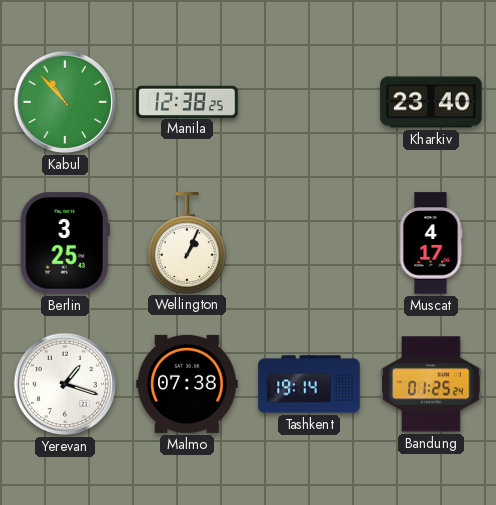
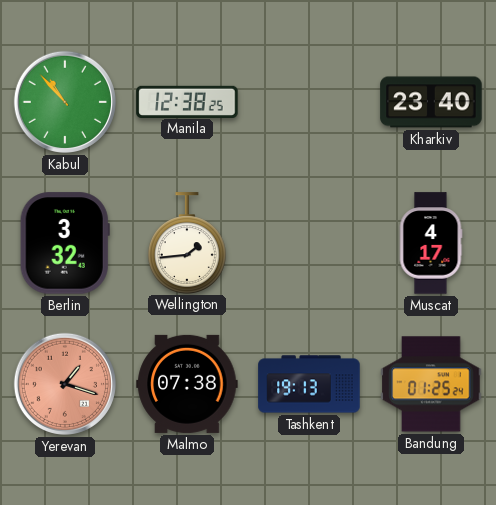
Berlin: 3:25 -> 3:32 (65, 243)
Wellington: 1:04 -> 1:44 (187, 243)
Yerevan dial: white -> salmon (65, 384)
Tashkent: 19:14 -> 19:13 (309, 384)
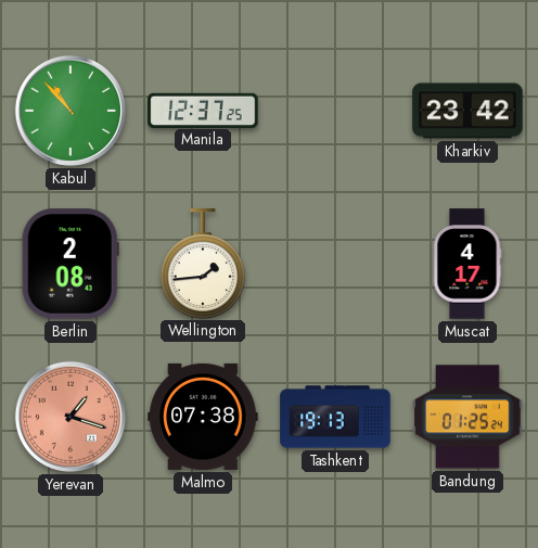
Manila: 12:38 -> 12:37 (203, 110)
Kharkiv: 23:40 -> 23:42 (467, 111)
Berlin: 3:32 -> 2:08 (71, 264)
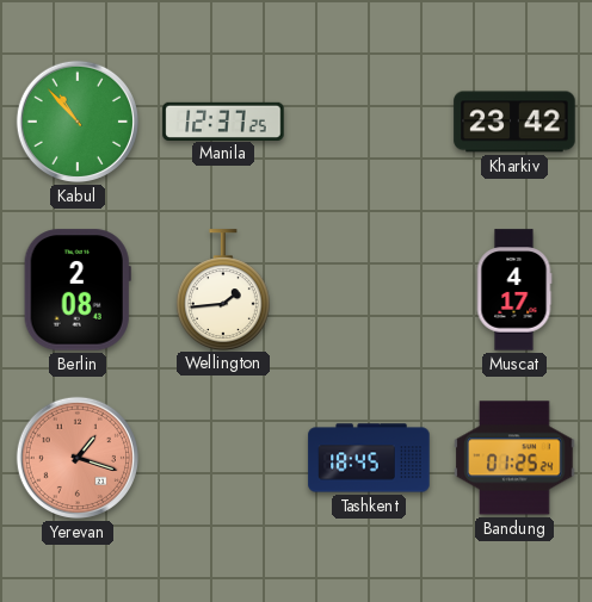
Malmo: 07:38 -> none (203, 417)
Tashkent: 19:13 -> 18:45 (369, 458)
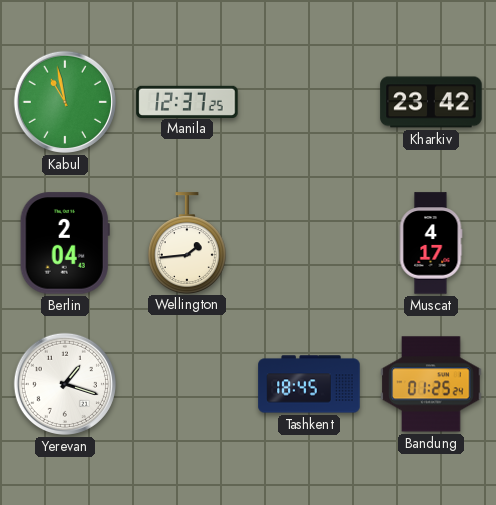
Kabul: 10:53 -> 10:58 (65, 102)
Berlin: 2:08 -> 2:04 (65, 243)
Yerevan dial: salmon -> white (65, 384)
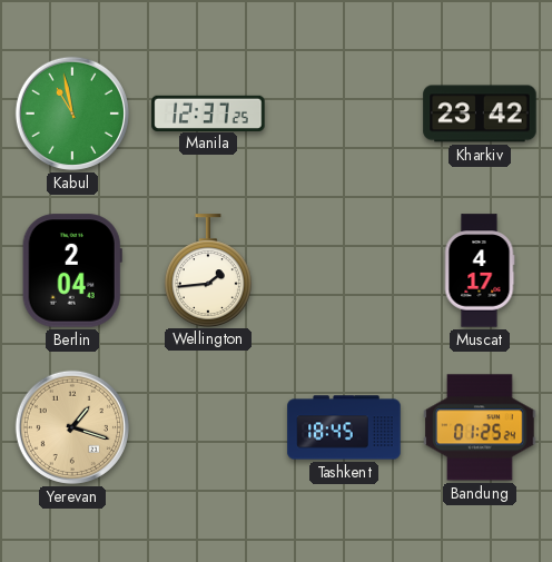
Yerevan dial: white -> champagne (72, 427)
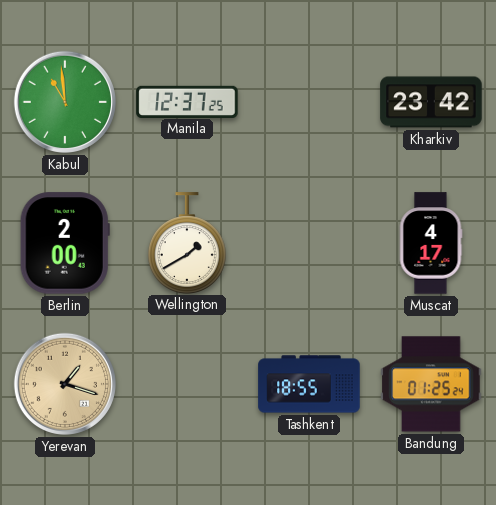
Kabul: 10:58 -> 10:59 (65, 102)
Berlin: 2:04 -> 2:00 (65, 243)
Wellington: 1:44 -> 1:40 (187, 243)
Tashkent: 18:45 -> 18:55 (309, 384)
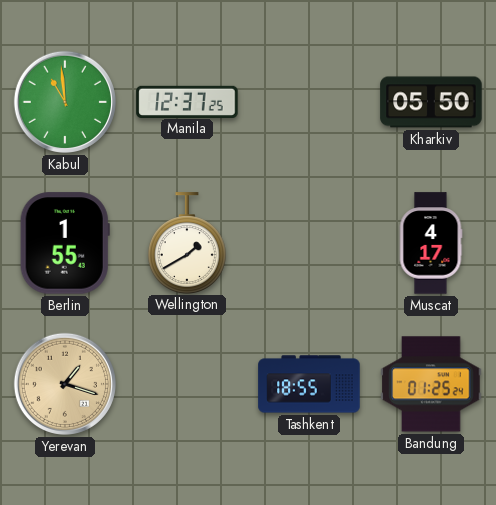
Kharkiv: 23:42 -> 05:50 (431, 102)
Berlin: 2:00 -> 1:55 (65, 243)
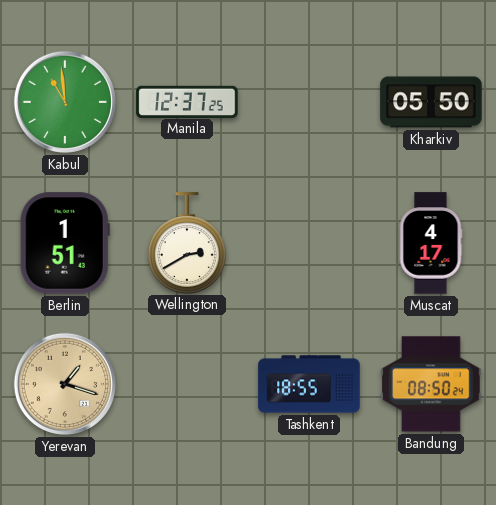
Berlin: 1:55 -> 1:51 (65, 243)
Wellington: 1:40 -> 2:40 (187, 243)
Bandung: 01:25 -> 08:50 (431, 384)
